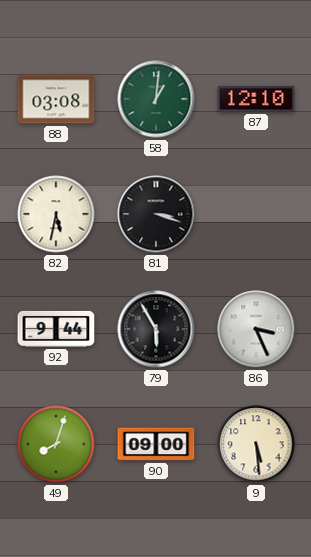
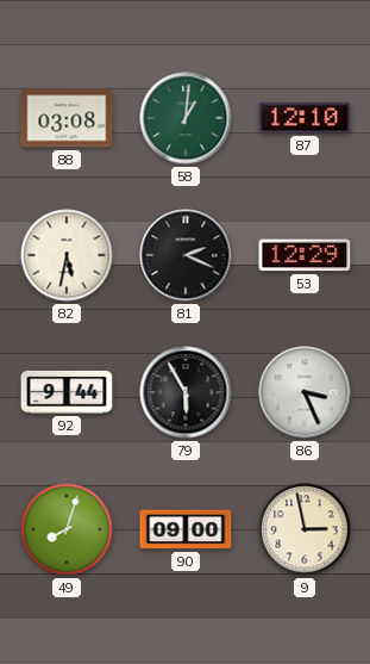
81: 3:18 -> 2:19 (186, 255)
53: none -> 12:29 (305, 255)
9: 5:29 -> 2:58 (305, 529)
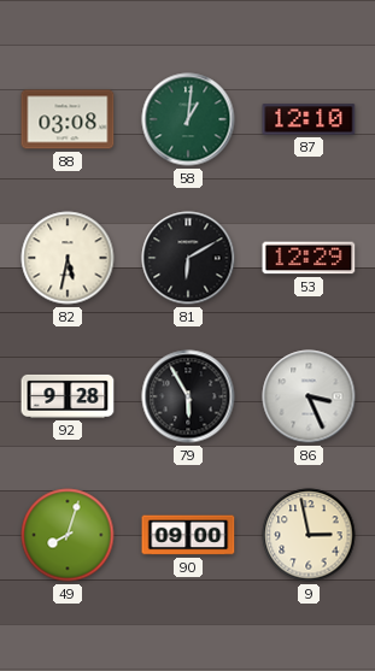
81: 2:19 -> 6:10 (188, 258)
92: 9:44 -> 9:28 (68, 396)
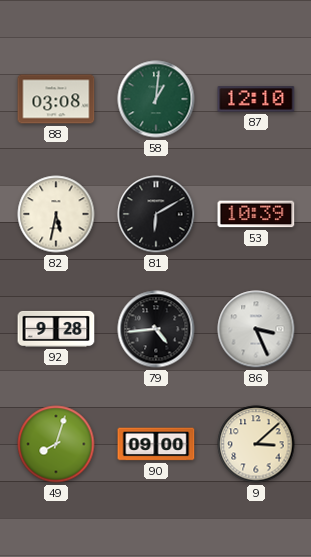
53: 12:29 -> 10:39 (256, 214)
79: 5:55 -> 4:44 (156, 329)
9: 2:58 -> 3:08 (256, 444)
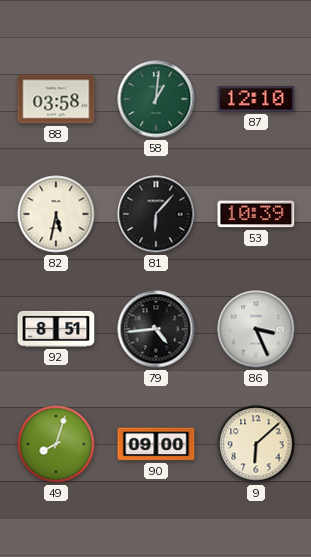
88: 03:08 -> 03:58 (56, 99)
81: 6:10 -> 6:07 (156, 214)
92: 9:28 -> 8:51 (56, 329)
9: 3:08 -> 6:08 (256, 444)
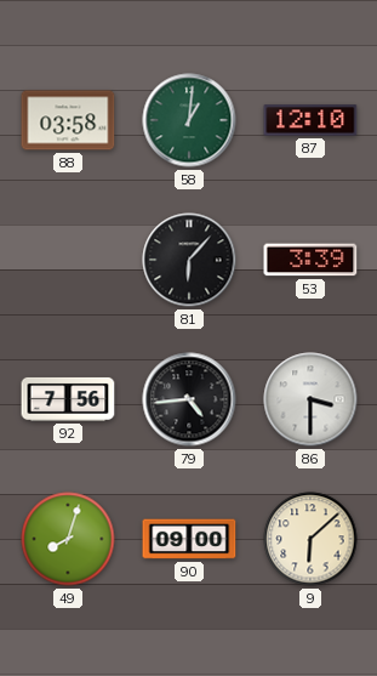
82: 5:32 -> none (56, 214)
53: 10:39 -> 3:39 (310, 260)
92: 8:51 -> 7:56 (68, 399)
86: 3:26 -> 3:30 (310, 399)
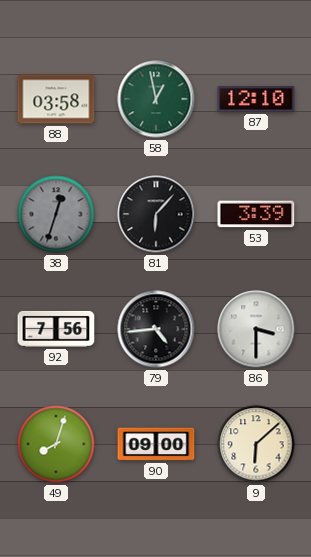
58: 1:01 -> 12:58 (156, 99)
38: none -> 12:33 (56, 214)
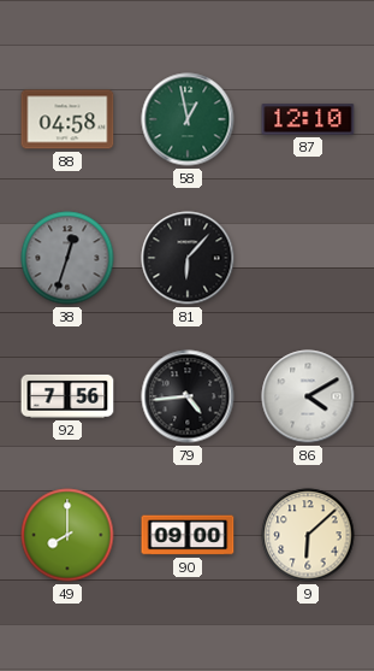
88: 03:58 -> 04:58 (67, 119)
53: 3:39 -> none (256, 214)
86: 3:30 -> 4:10 (308, 396)
49: 8:03 -> 8:00 (67, 535)
